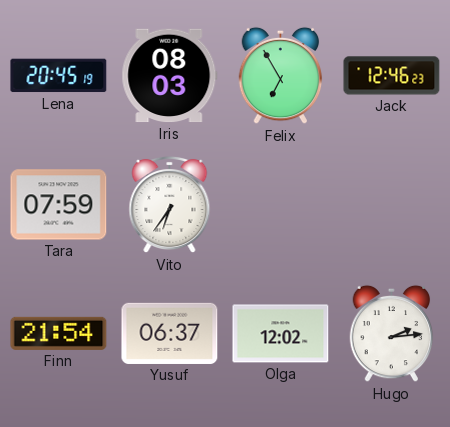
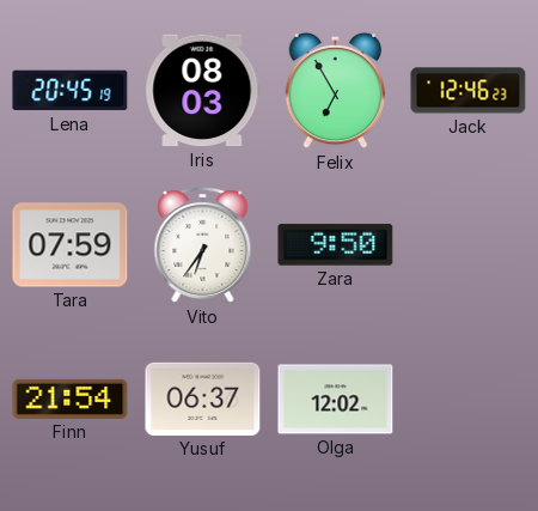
Zara: none -> 9:50 (336, 245)
Hugo: 2:14 -> none (392, 334)
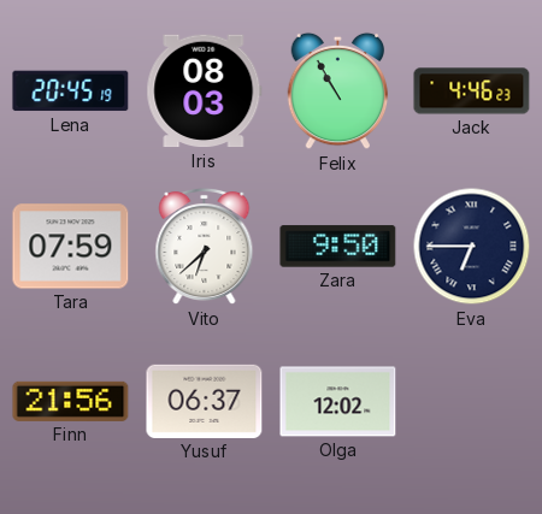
Felix: 6:55 -> 10:55 (338, 91)
Jack: 12:46 -> 4:46 (472, 91)
Vito: 6:36 -> 6:38 (205, 247)
Eva: none -> 6:45 (472, 247)
Finn: 21:54 -> 21:56 (71, 401)
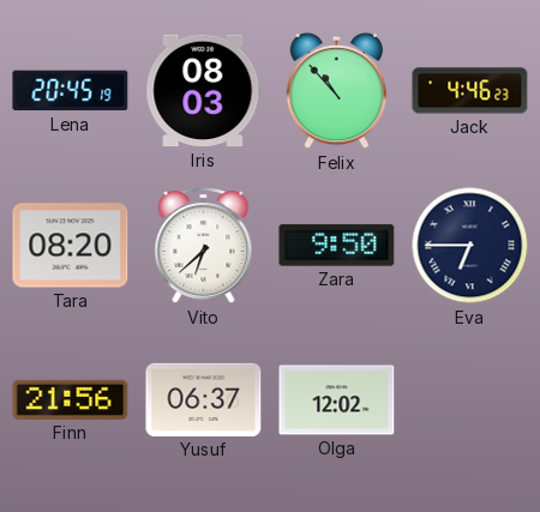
Felix: 10:55 -> 10:53 (337, 91)
Tara: 07:59 -> 08:20 (71, 246)
